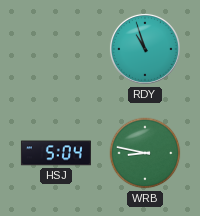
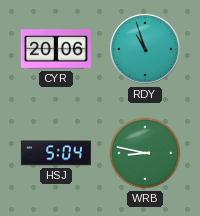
CYR: none -> 20:06 (56, 49)
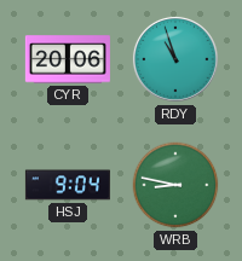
HSJ: 5:04 -> 9:04 (68, 185)
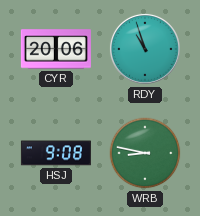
HSJ: 9:04 -> 9:08 (56, 153)
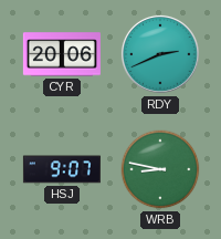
RDY: 10:57 -> 2:41 (160, 54)
HSJ: 9:08 -> 9:07 (62, 169)
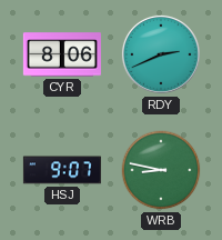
CYR: 20:06 -> 8:06 (62, 54)
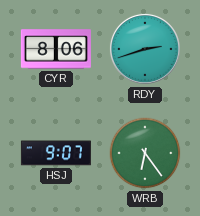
RDY: 2:41 -> 2:42 (145, 49)
WRB: 8:47 -> 6:24 (145, 153)
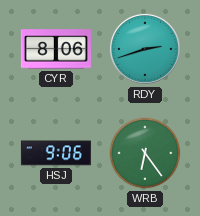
HSJ: 9:07 -> 9:06 (56, 153)
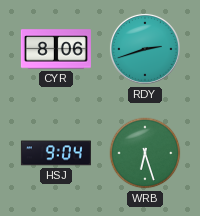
HSJ: 9:06 -> 9:04 (56, 153)
WRB: 6:24 -> 6:27 (145, 153)
